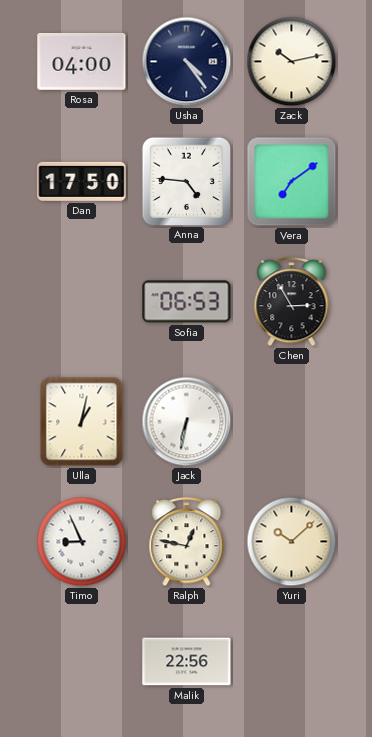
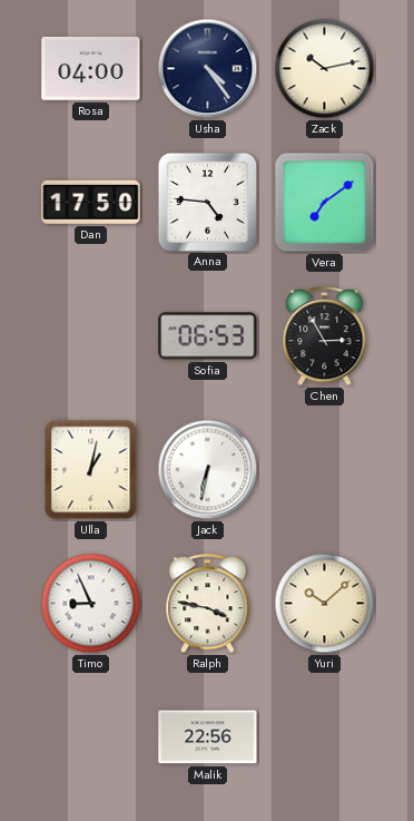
Ralph: 12:47 -> 3:47 (208, 604)
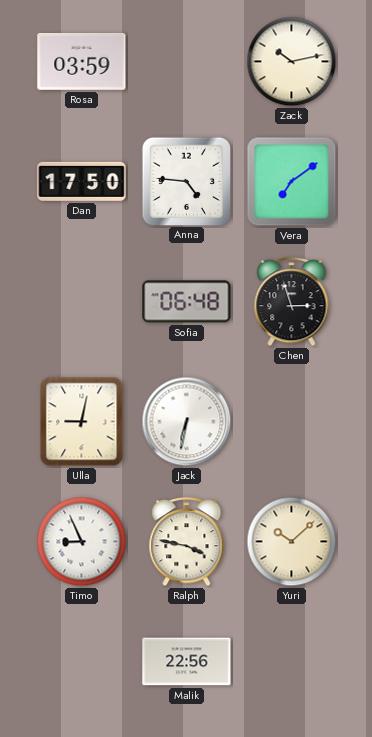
Rosa: 04:00 -> 03:59 (82, 61)
Usha: 4:24 -> none (208, 69)
Sofia: 06:53 -> 06:48 (187, 302)
Chen: 2:55 -> 2:57 (292, 302)
Ulla: 1:02 -> 9:02 (82, 422)
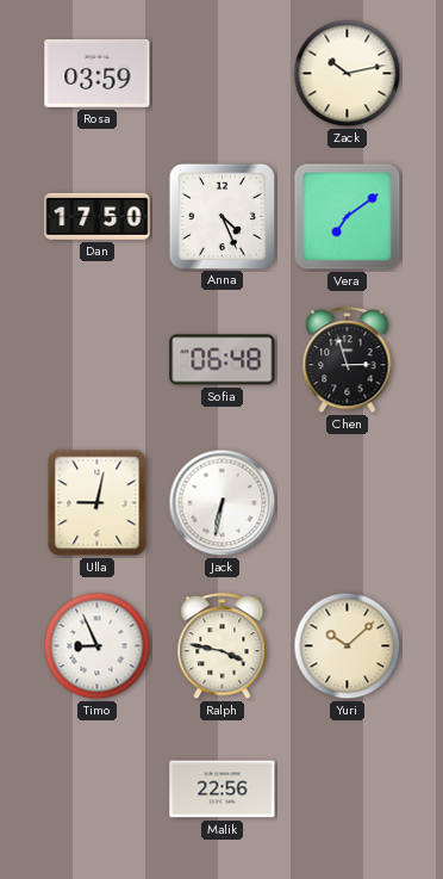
Anna: 4:46 -> 4:26 (221, 216)
